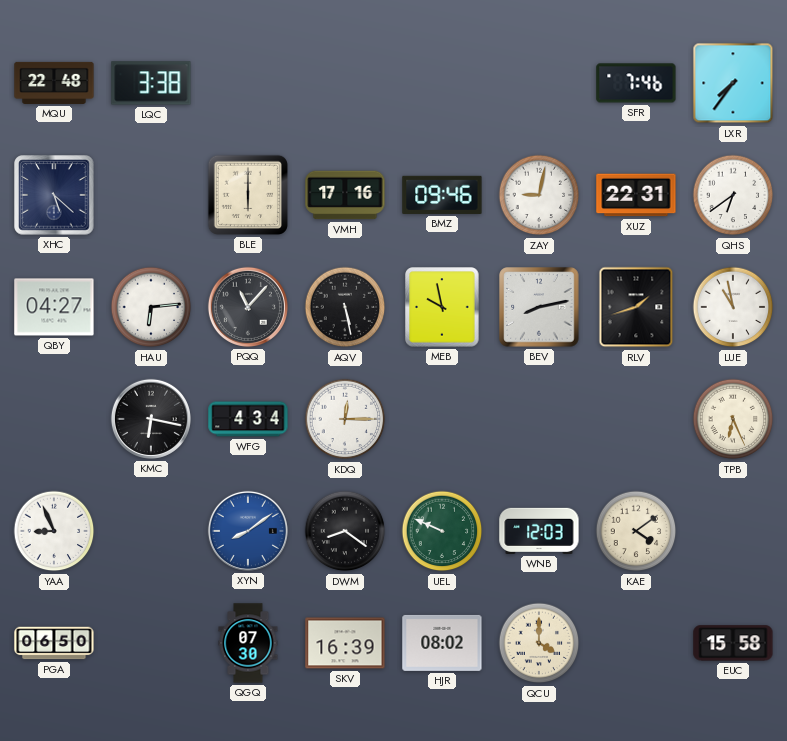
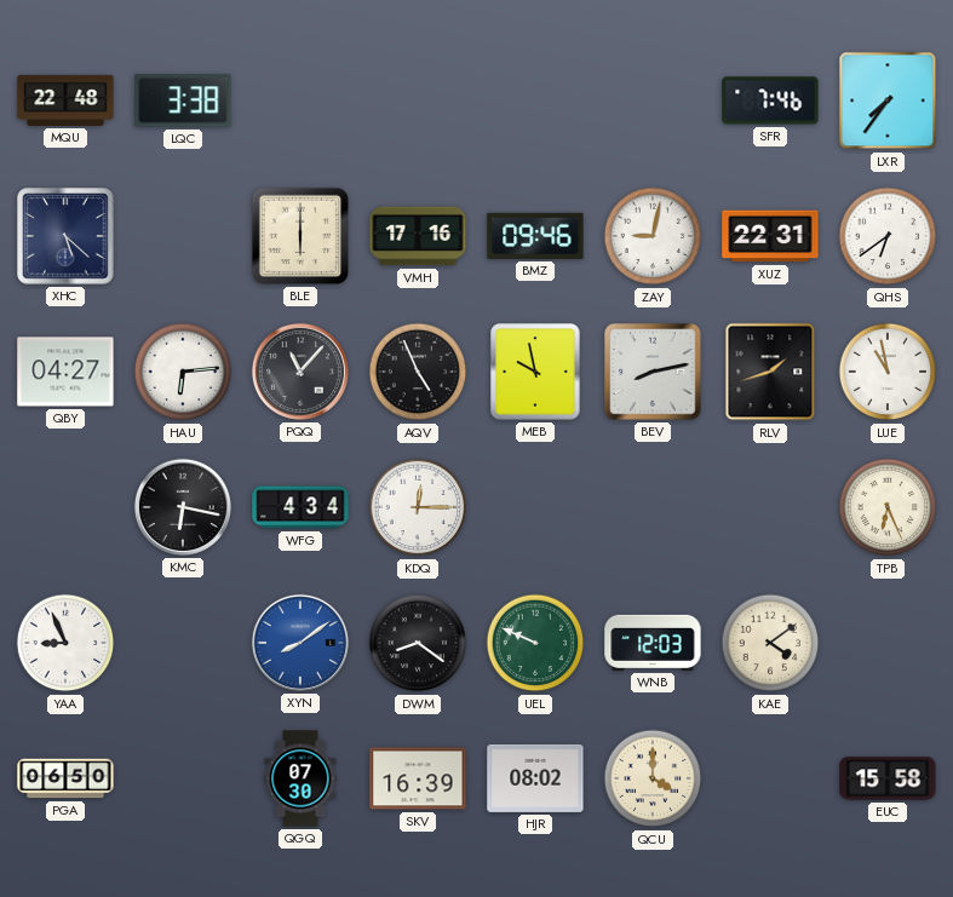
AQV: 5:28 -> 4:56 (418, 372)
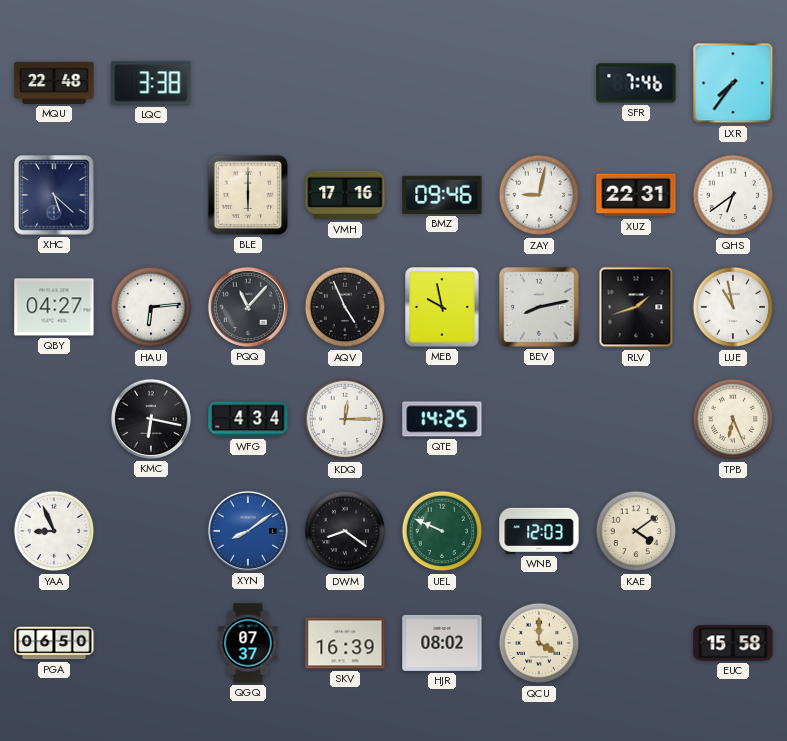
QTE: none -> 14:25 (442, 419)
QGQ: 07:30 -> 07:37 (248, 643)
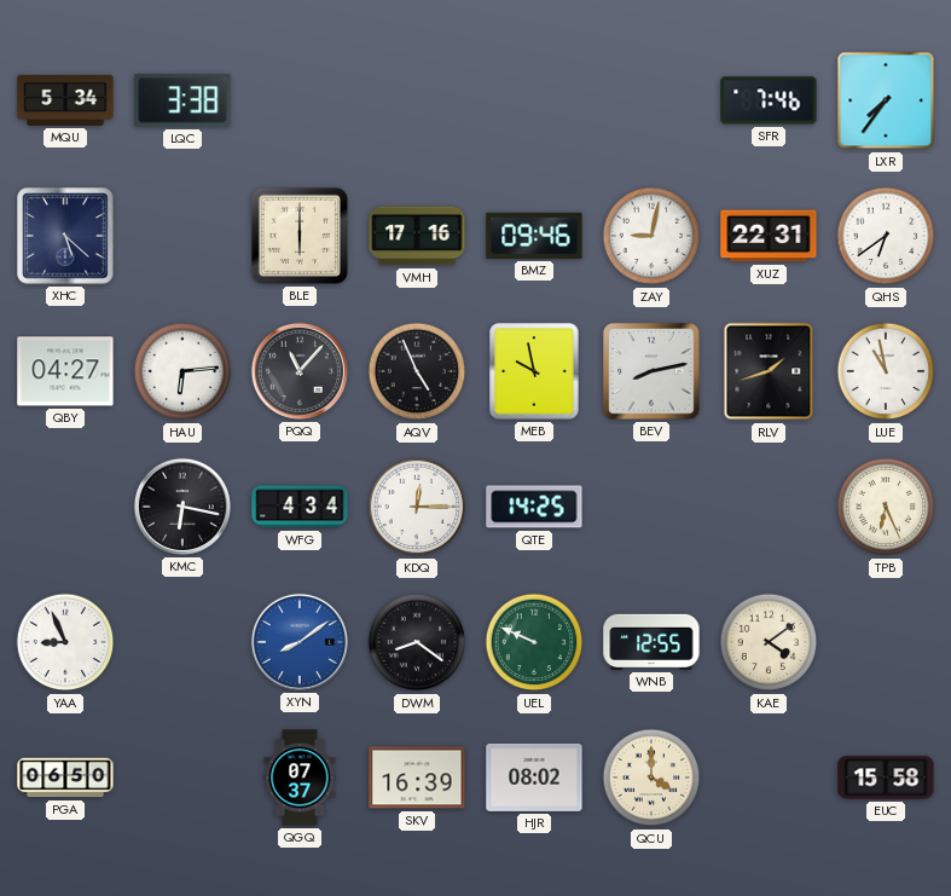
MQU: 22:48 -> 5:34 (65, 100)
WNB: 12:03 -> 12:55 (651, 642)
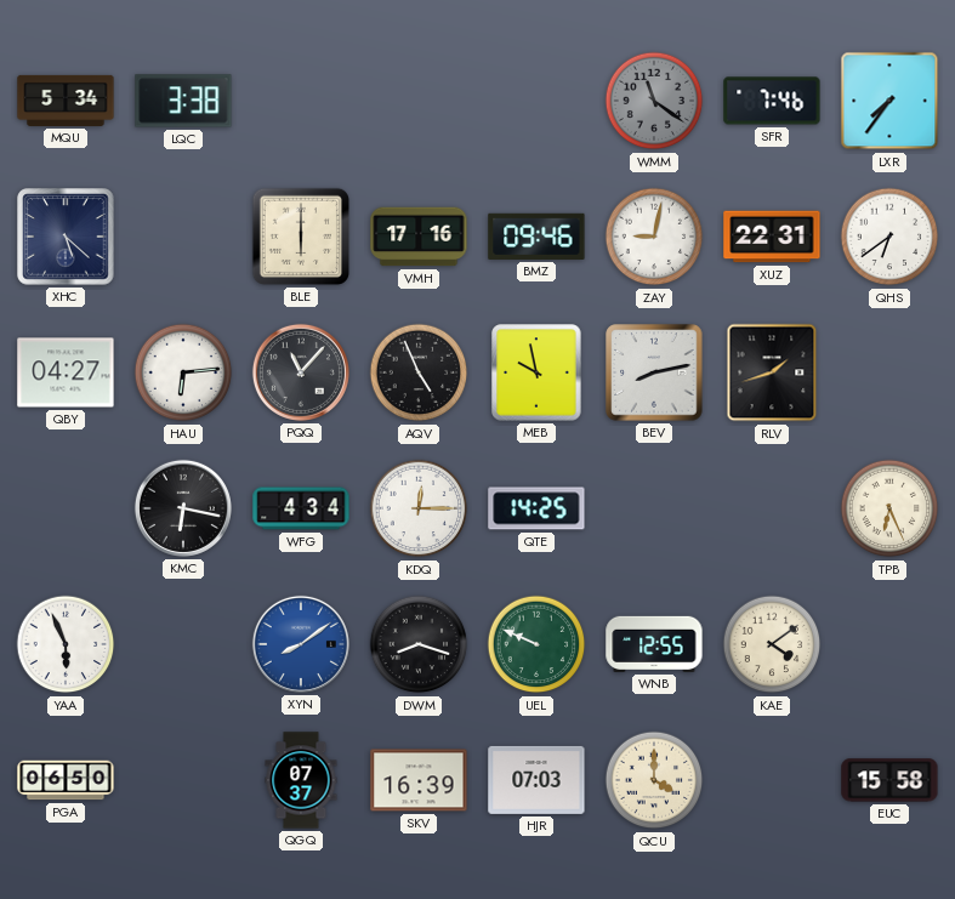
WMM: none -> 11:21 (654, 101)
LUE: 10:58 -> none (886, 371)
YAA: 8:56 -> 5:56 (66, 644)
DWM: 8:21 -> 8:18 (419, 644)
HJR: 08:02 -> 07:03 (536, 780)
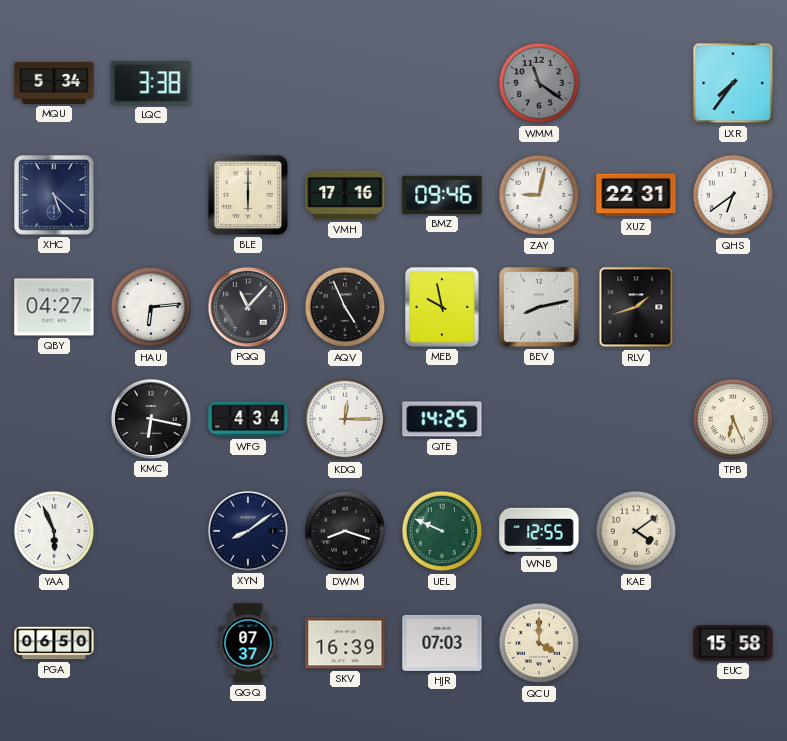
SFR: 7:46 -> none (772, 101)
XYN dial: blue -> navy (248, 531)
